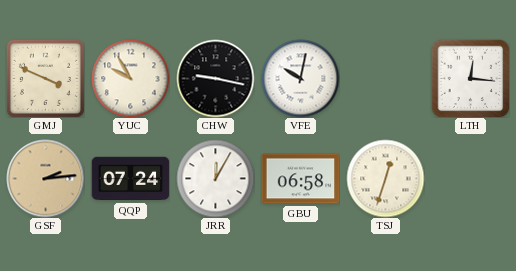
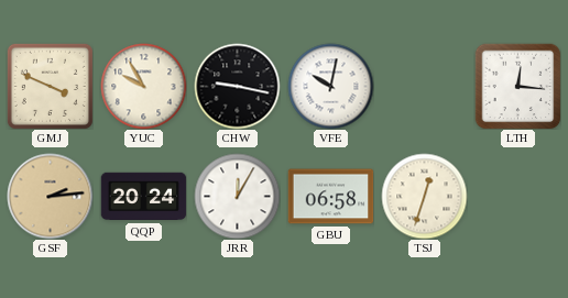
QQP: 07:24 -> 20:24 (143, 197)
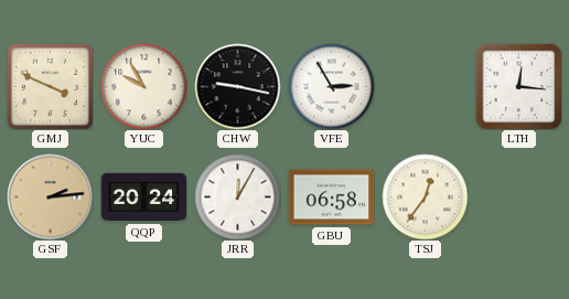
VFE: 10:02 -> 2:55 (331, 86)
TSJ: 12:33 -> 12:36 (425, 196)
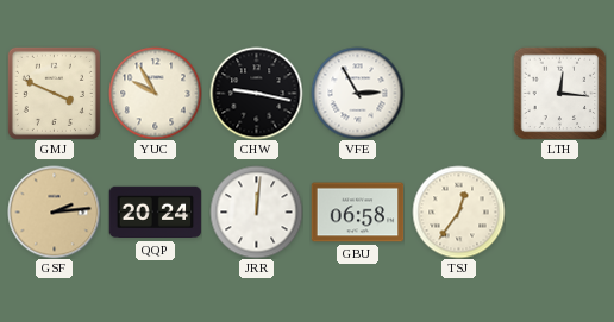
JRR: 12:05 -> 12:01 (256, 211)
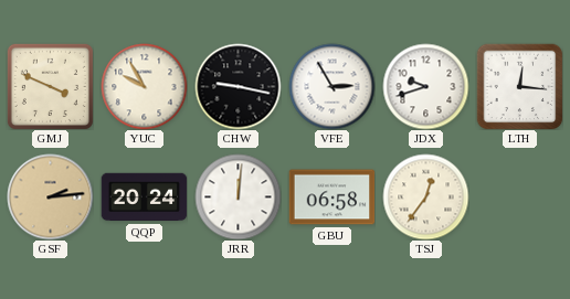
JDX: none -> 9:42 (425, 86)
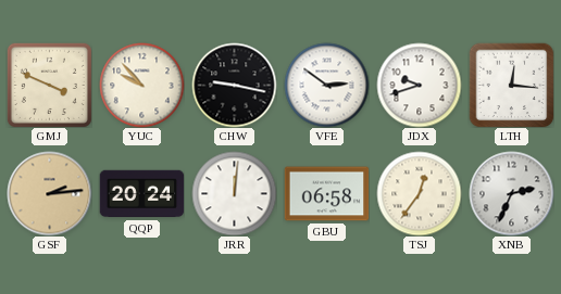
YUC: 9:55 -> 9:53 (141, 85)
VFE: 2:55 -> 2:51 (326, 85)
XNB: none -> 2:34 (511, 193)
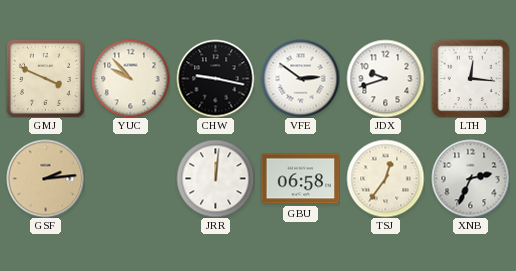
QQP: 20:24 -> none (141, 194)
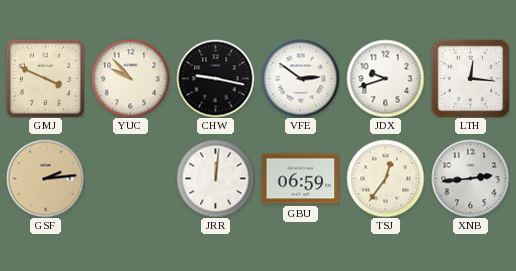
GBU: 06:58 -> 06:59 (300, 179)
XNB: 2:34 -> 2:44 (470, 178)
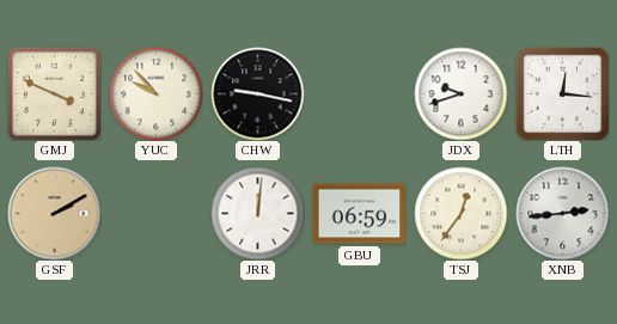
VFE: 2:51 -> none (300, 78)
GSF: 2:14 -> 2:10 (54, 213)
